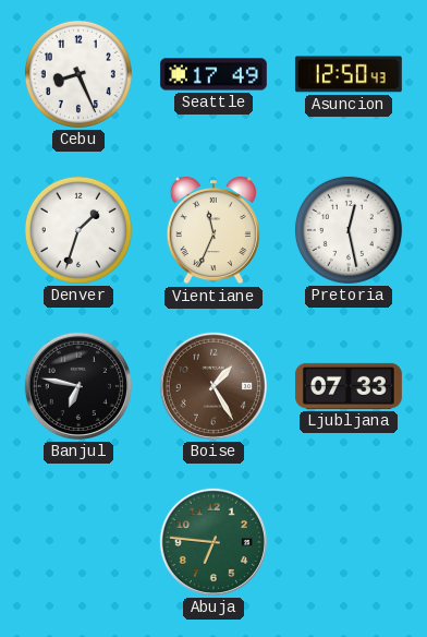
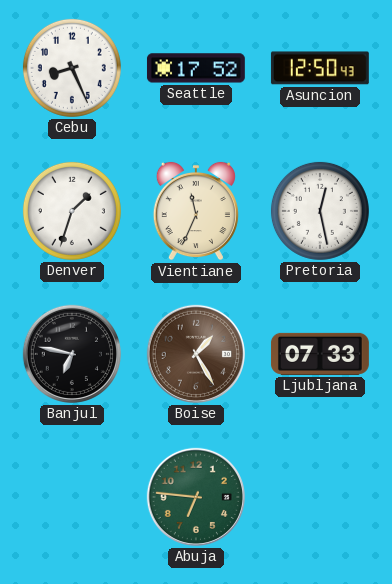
Seattle: 17:49 -> 17:52 (196, 68)
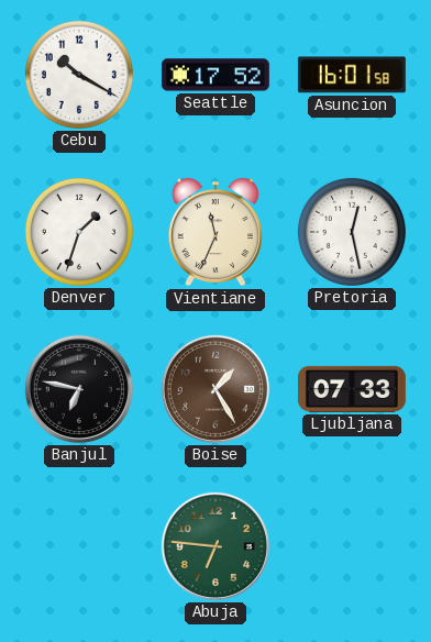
Cebu: 8:26 -> 10:20 (79, 75)
Asuncion: 12:50 -> 16:01 (352, 75)
